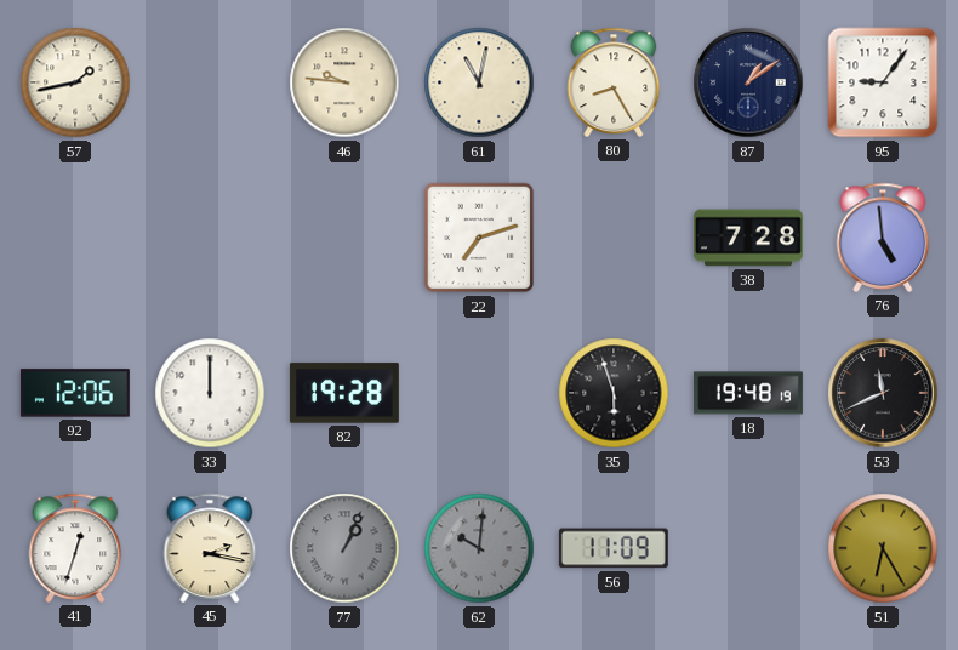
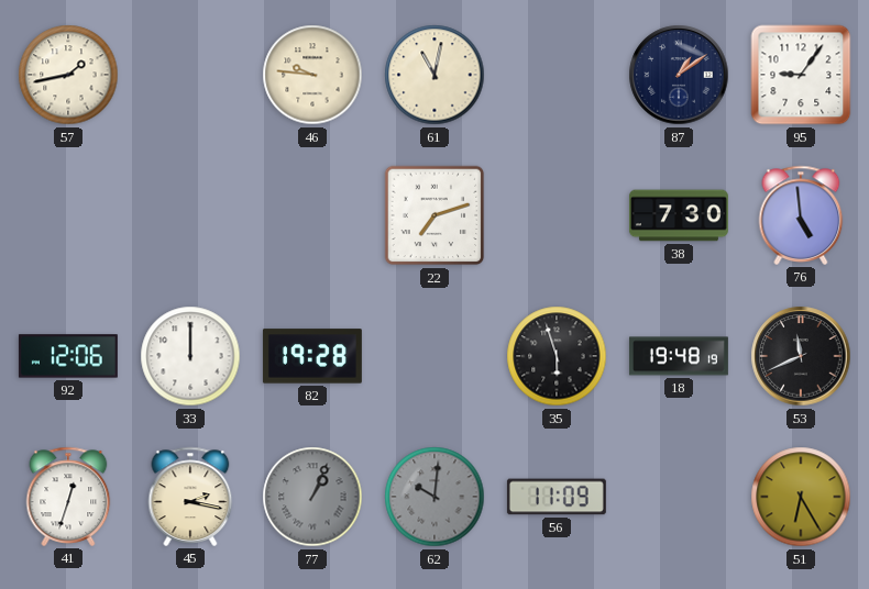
80: 8:25 -> none (614, 82)
38: 7:28 -> 7:30 (679, 215)
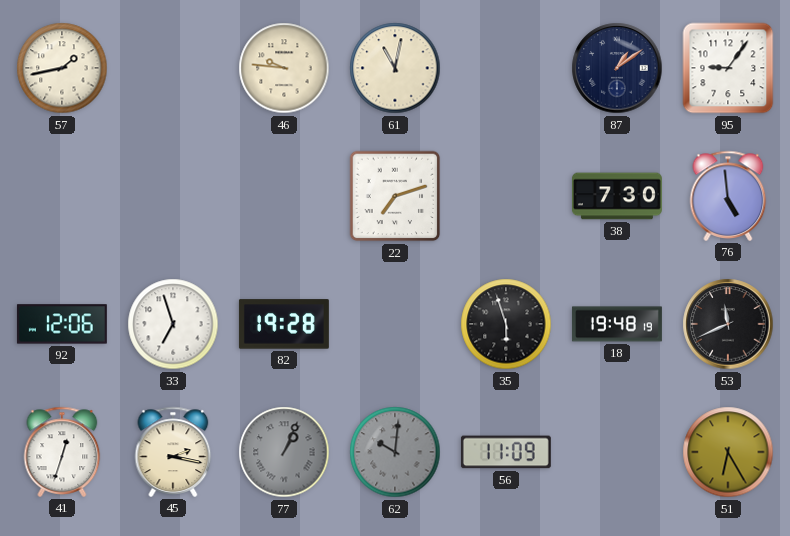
33: 12:00 -> 6:57 (173, 324)
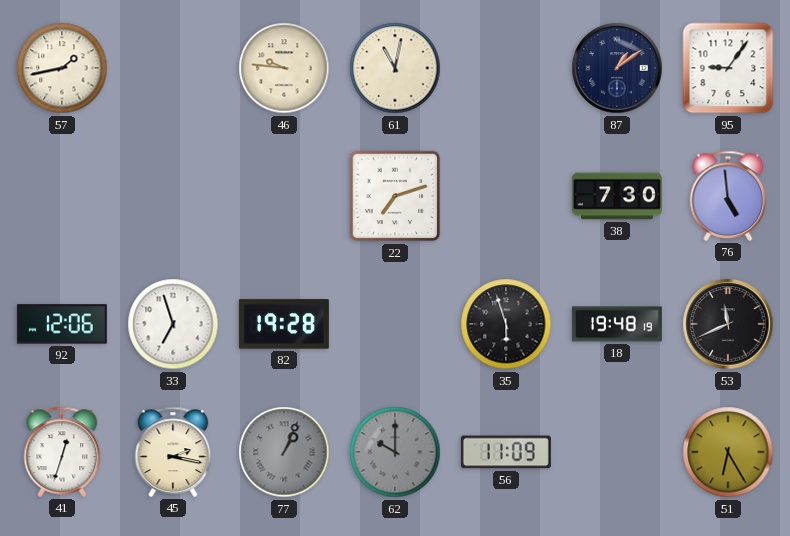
62: 10:01 -> 10:00 (395, 452)
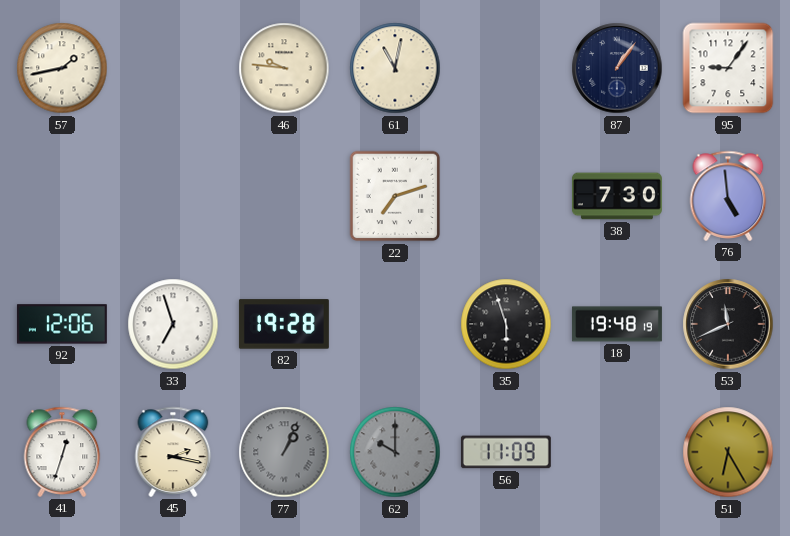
87: 1:09 -> 1:06 (617, 68)
